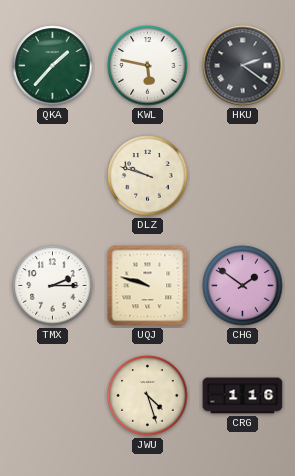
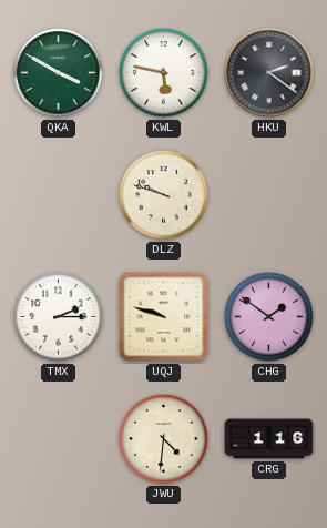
QKA: 1:37 -> 3:50 (59, 73)
JWU: 4:27 -> 4:31 (164, 439)
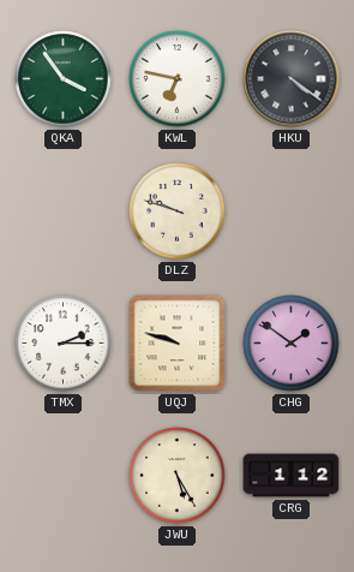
QKA: 3:50 -> 3:54 (64, 79)
KWL: 5:47 -> 6:47 (178, 79)
HKU: 2:21 -> 4:21 (292, 79)
JWU: 4:31 -> 5:25 (178, 476)
CRG: 1:16 -> 1:12 (292, 476)
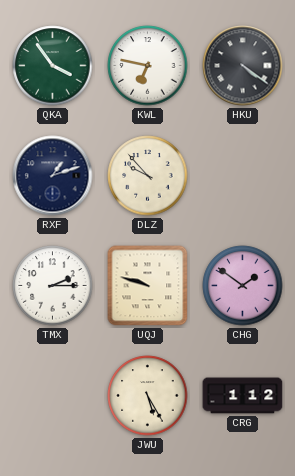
RXF: none -> 1:12 (53, 176)
DLZ: 9:48 -> 9:53 (148, 176)
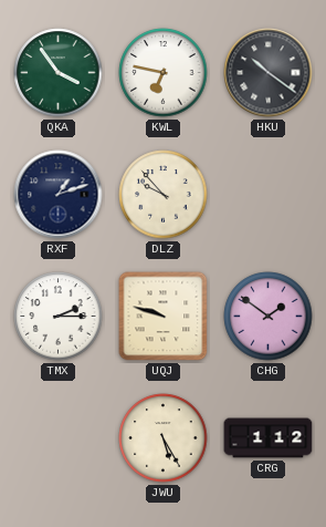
HKU: 4:21 -> 10:21 (269, 73)
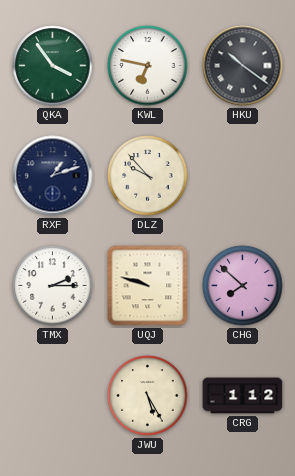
CHG: 1:51 -> 7:52 (243, 286)
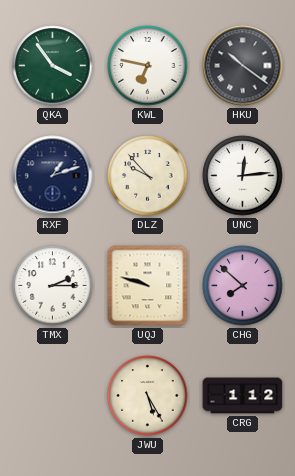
UNC: none -> 12:14 (243, 176)
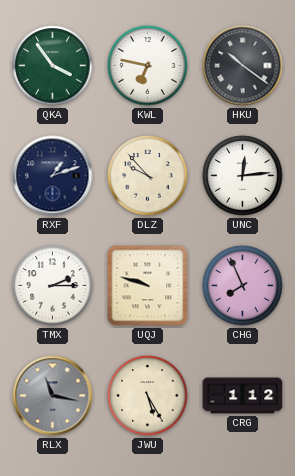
CHG: 7:52 -> 7:56 (243, 286)
RLX: none -> 11:17 (53, 396)
